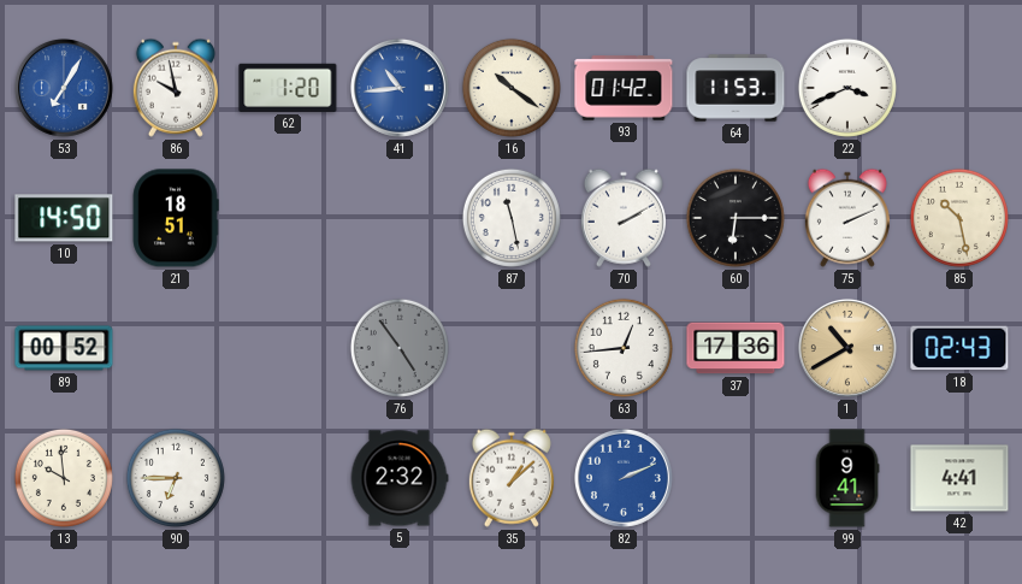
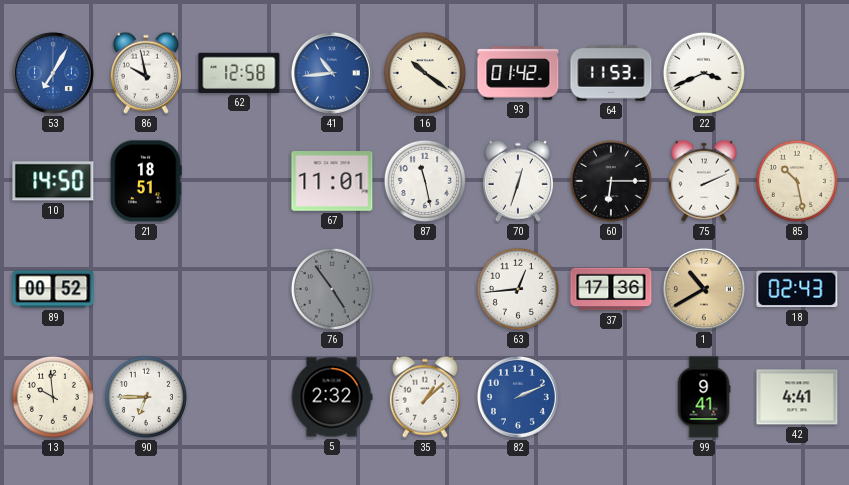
62: 1:20 -> 12:58 (239, 73)
67: none -> 11:01 (332, 182)
70: 2:10 -> 12:33 (518, 181)
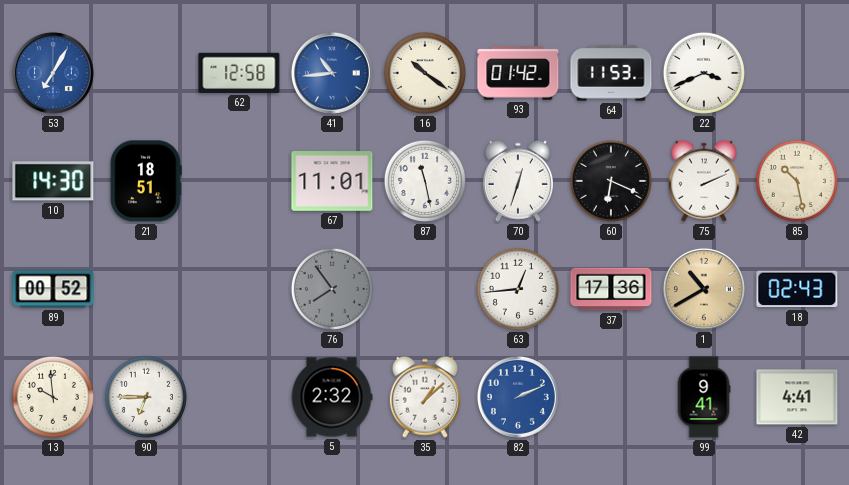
86: 9:58 -> none (146, 73)
10: 14:50 -> 14:30 (53, 181)
60: 6:15 -> 6:19 (611, 181)
76: 4:54 -> 7:54 (332, 289)
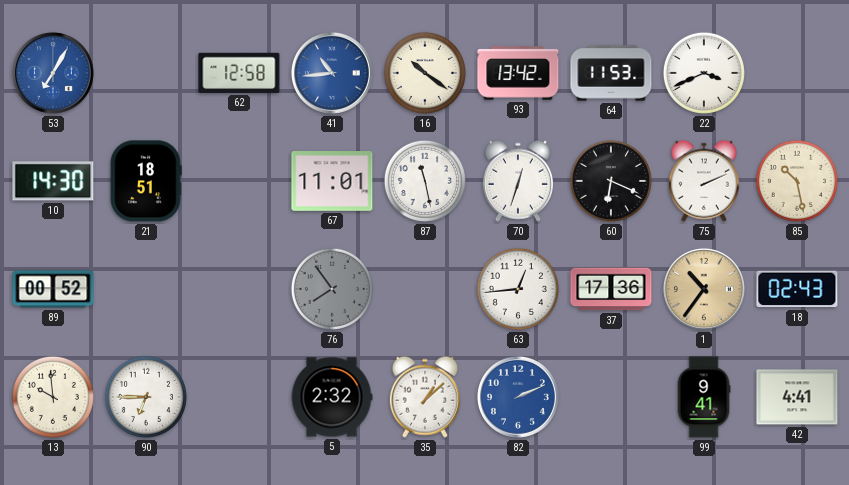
93: 01:42 -> 13:42 (518, 73)
1: 10:40 -> 10:36 (704, 289)
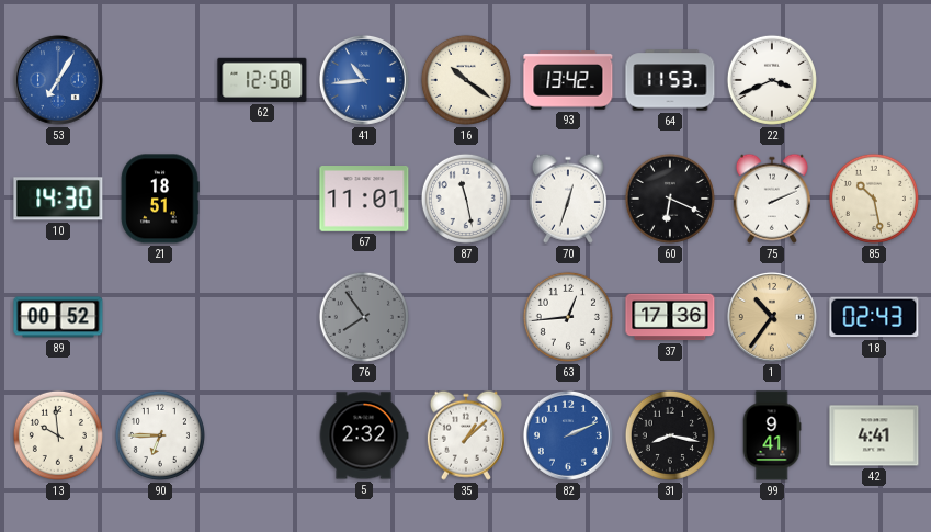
31: none -> 8:17 (670, 435)
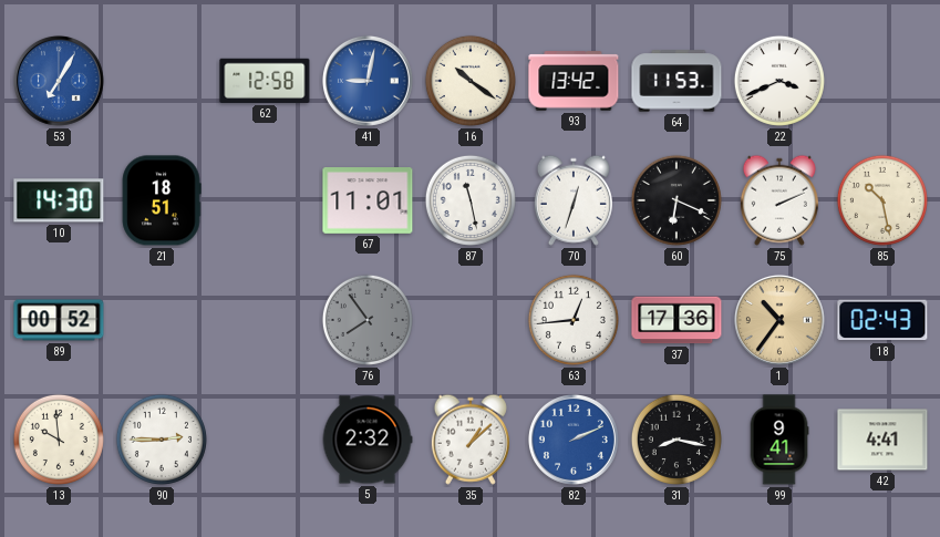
41: 10:44 -> 9:02 (368, 81)
90: 6:45 -> 2:45 (162, 440)
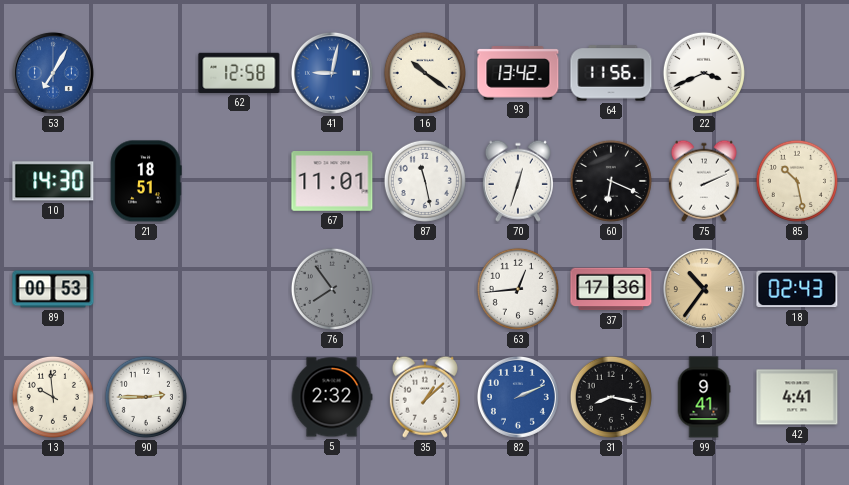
64: 11:53 -> 11:56 (611, 73)
89: 00:52 -> 00:53 (53, 289)
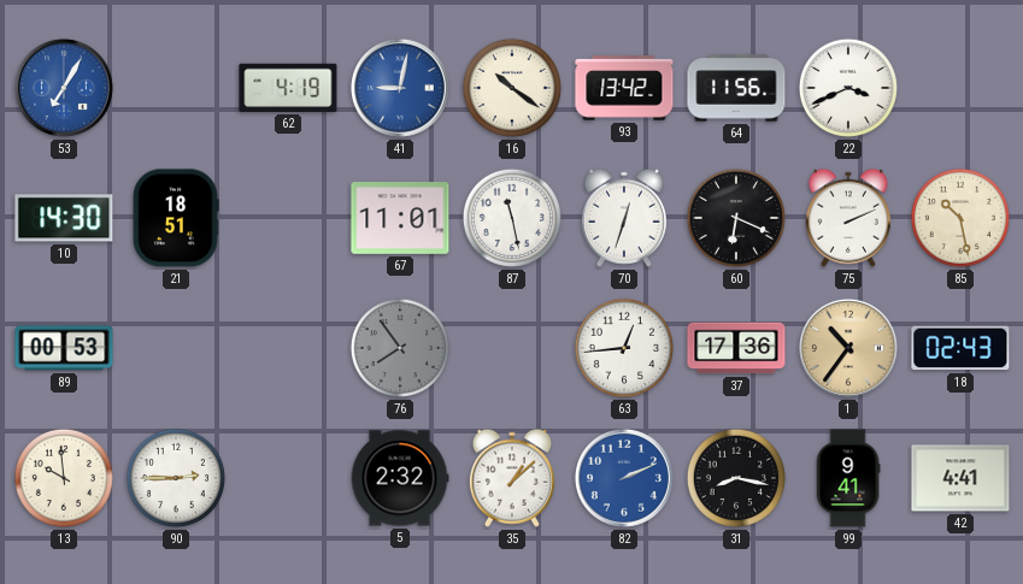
62: 12:58 -> 4:19 (288, 88)
